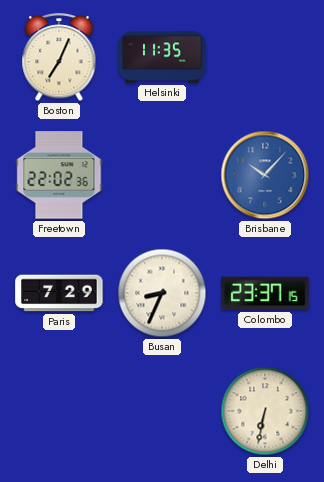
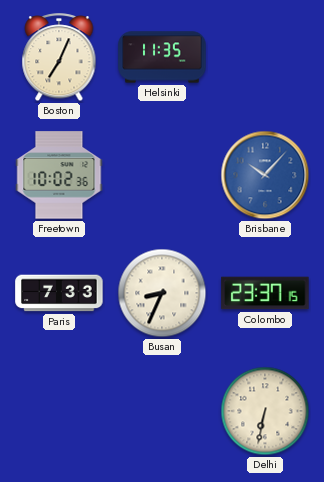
Freetown: 22:02 -> 10:02 (59, 175)
Paris: 7:29 -> 7:33 (59, 293)
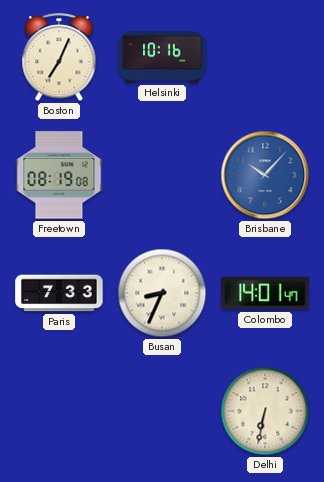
Helsinki: 11:35 -> 10:16 (162, 57)
Freetown: 10:02 -> 08:19 (59, 175)
Colombo: 23:37 -> 14:01 (265, 293)
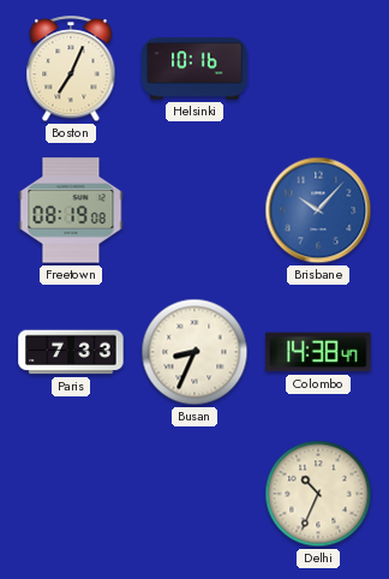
Colombo: 14:01 -> 14:38 (318, 352)
Delhi: 6:32 -> 10:34 (318, 494)
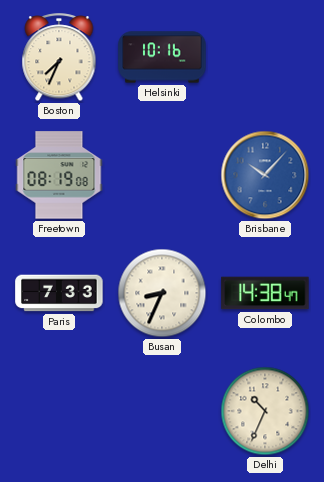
Boston: 7:04 -> 7:34 (59, 58)
